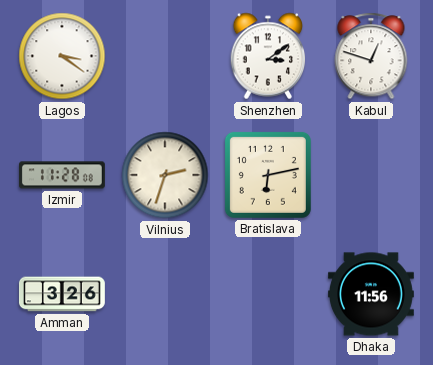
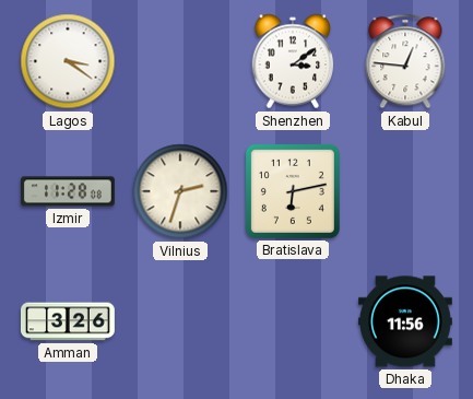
Kabul: 12:48 -> 12:46 (405, 61)
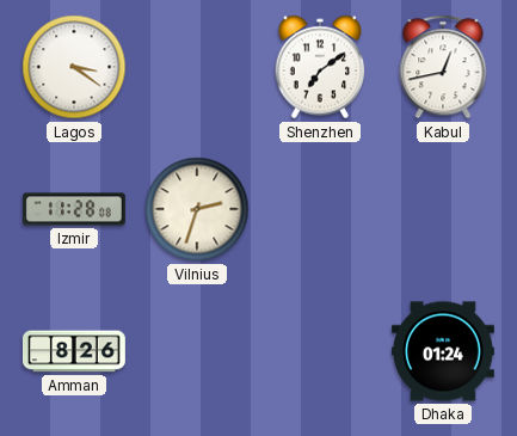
Shenzhen: 3:09 -> 7:09 (320, 67)
Kabul: 12:46 -> 12:43 (443, 67)
Bratislava: 6:13 -> none (293, 191)
Amman: 3:26 -> 8:26 (74, 351)
Dhaka: 11:56 -> 01:24 (443, 351)
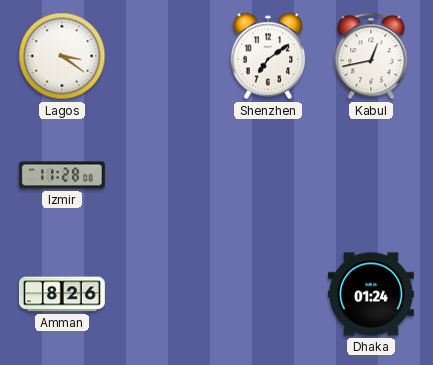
Vilnius: 2:33 -> none (197, 209)
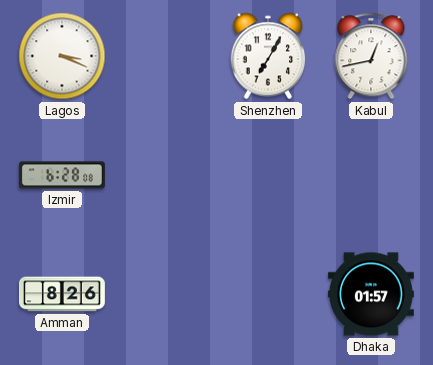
Lagos: 3:21 -> 3:19 (62, 56)
Shenzhen: 7:09 -> 7:05 (268, 56)
Izmir: 11:28 -> 6:28 (62, 175)
Dhaka: 01:24 -> 01:57 (371, 294)
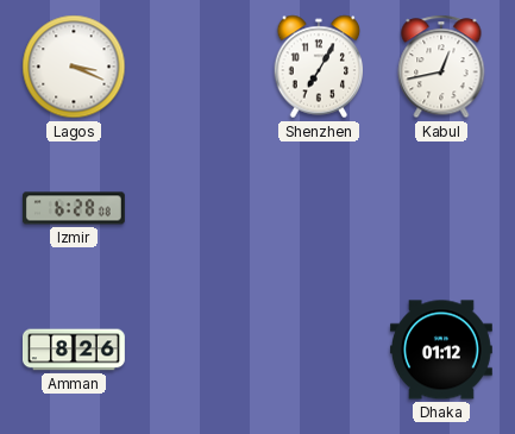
Dhaka: 01:57 -> 01:12 (441, 350)
